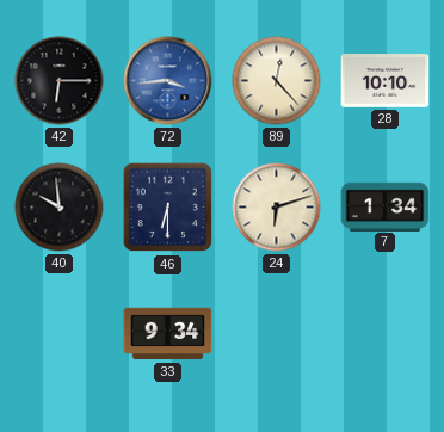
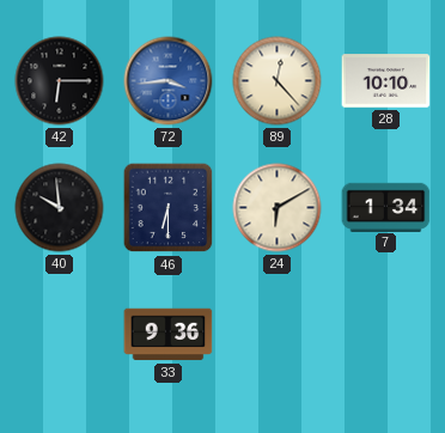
24: 6:12 -> 6:10 (278, 208)
33: 9:34 -> 9:36 (169, 335)
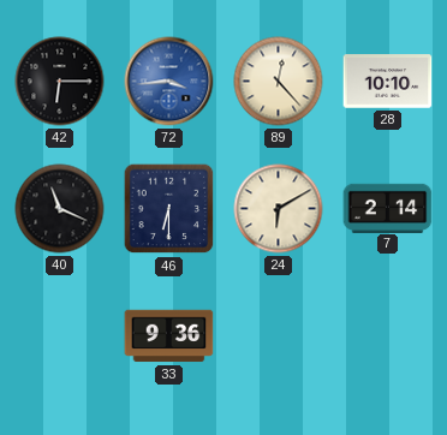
40: 9:59 -> 11:19 (60, 209)
7: 1:34 -> 2:14 (388, 208)
